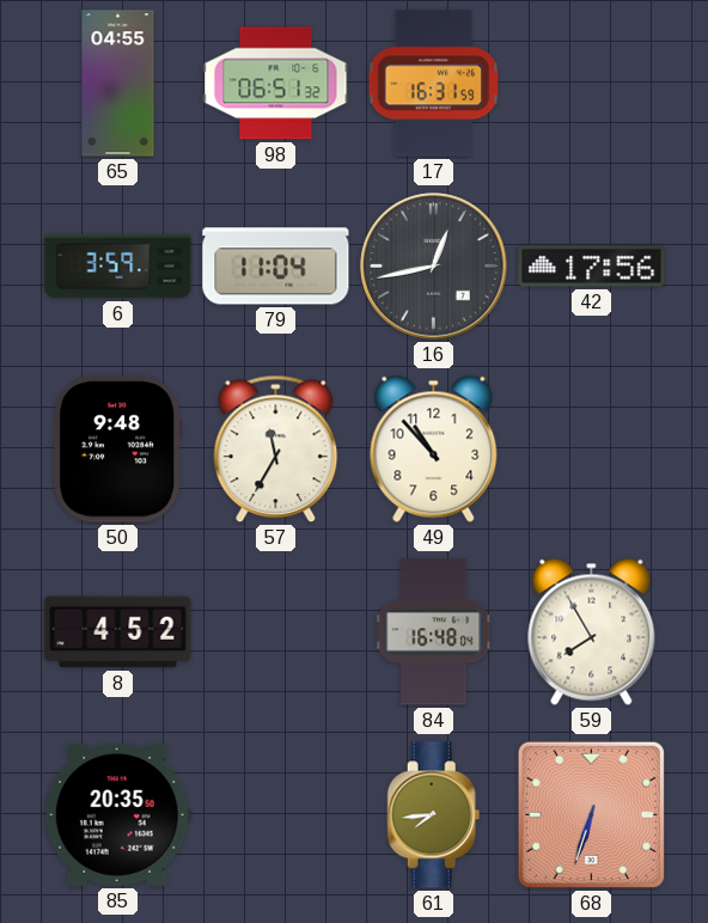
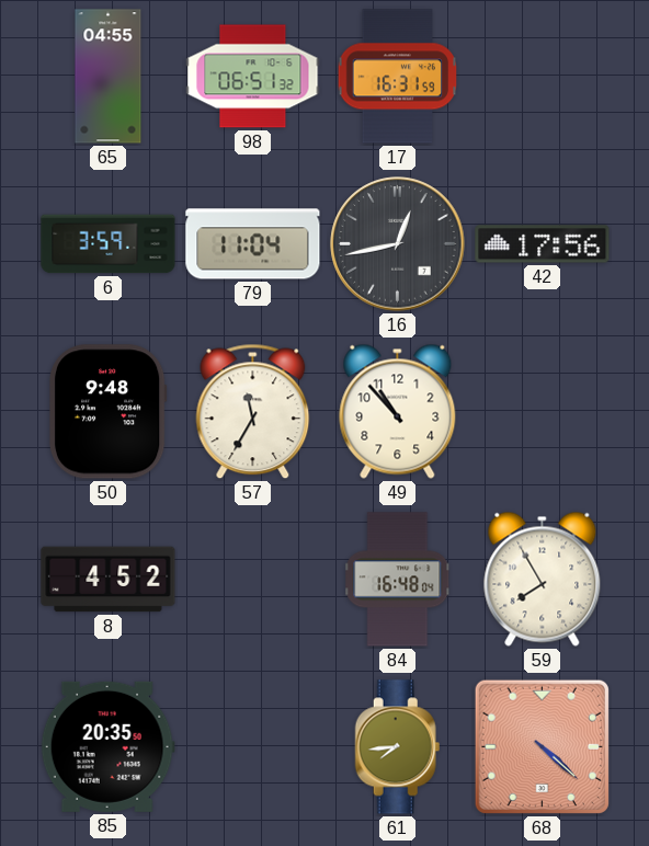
68: 6:33 -> 4:22 (542, 746)
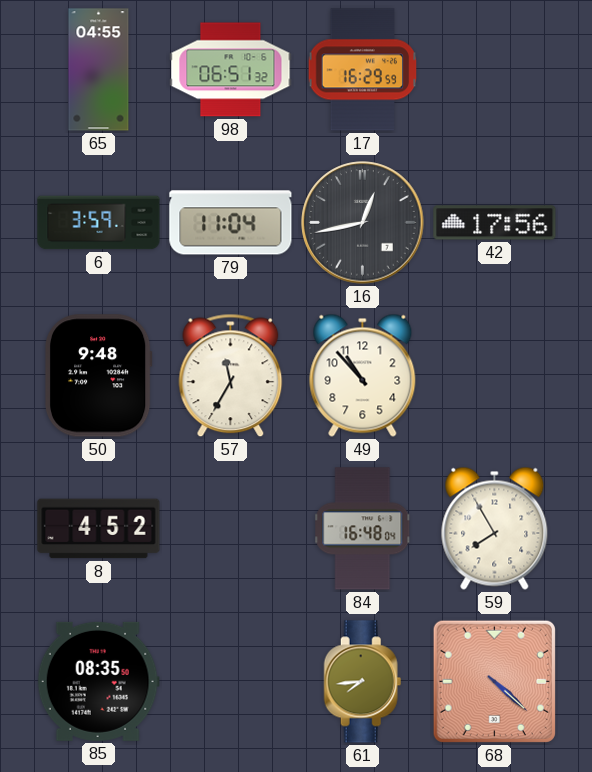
17: 16:31 -> 16:29 (363, 70)
85: 20:35 -> 08:35 (98, 681)
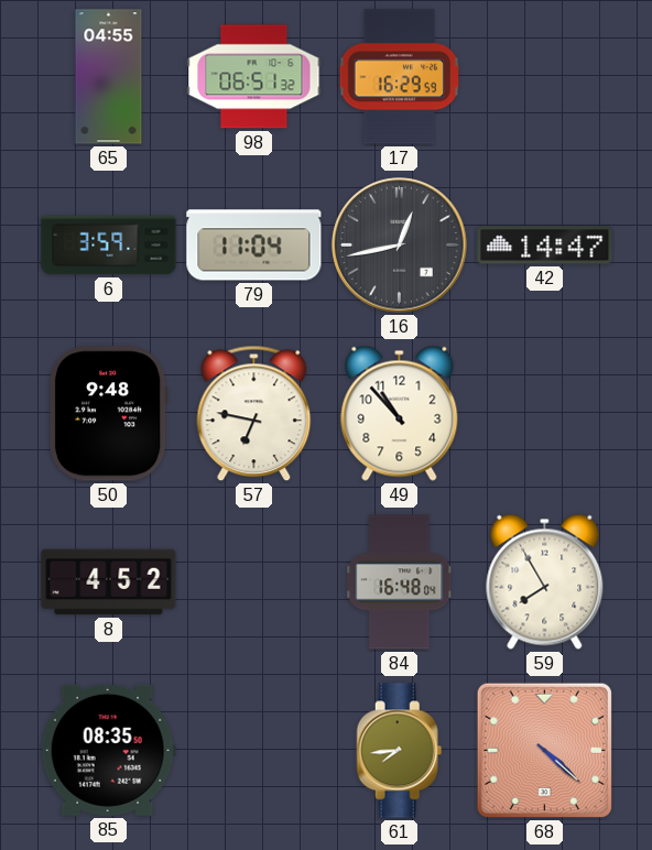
42: 17:56 -> 14:47 (545, 246)
57: 11:35 -> 6:47 (254, 414)
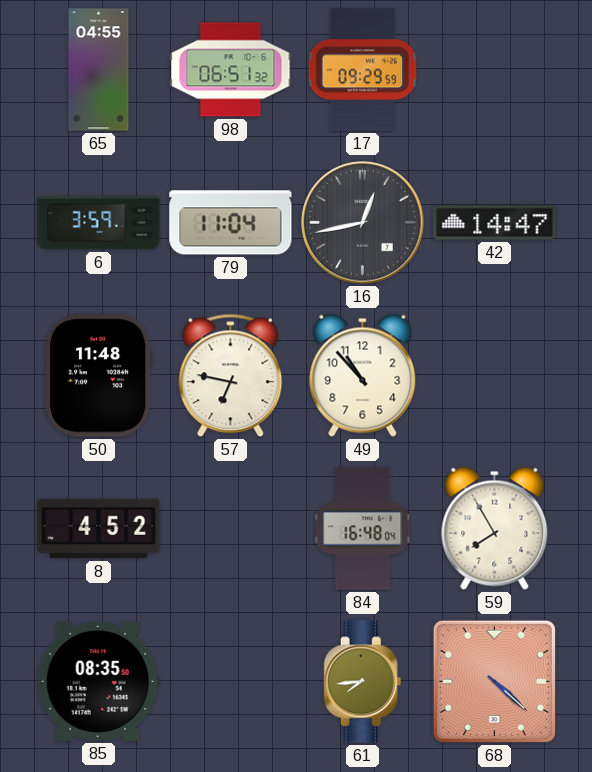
17: 16:29 -> 09:29 (363, 70)
50: 9:48 -> 11:48 (98, 376)
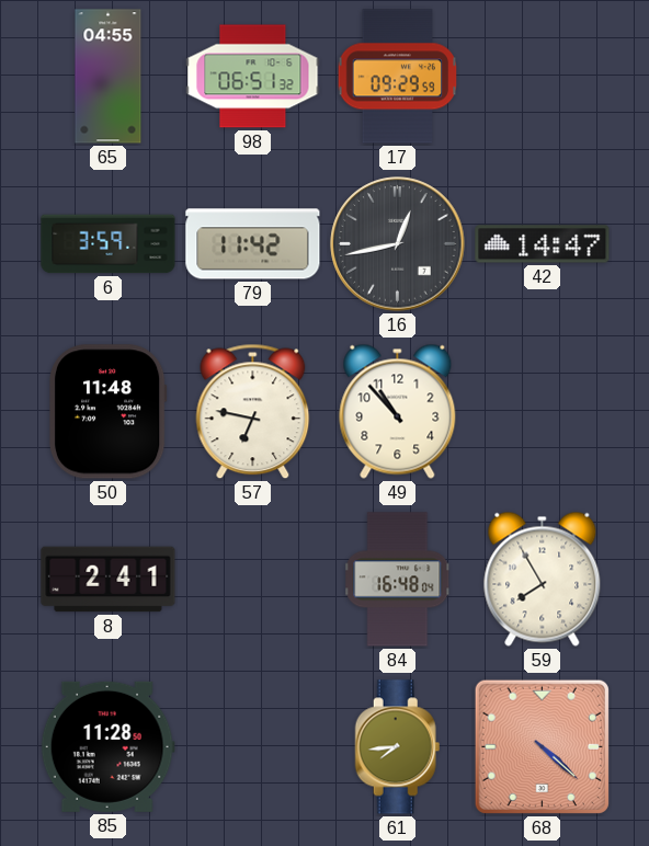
79: 11:04 -> 11:42 (253, 244)
8: 4:52 -> 2:41 (109, 580)
85: 08:35 -> 11:28 (107, 746)
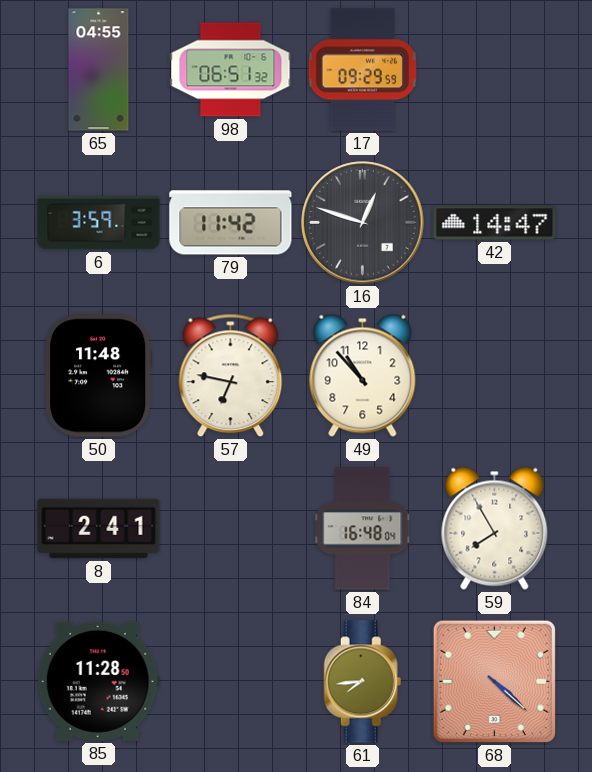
16: 12:43 -> 12:48 (363, 223)
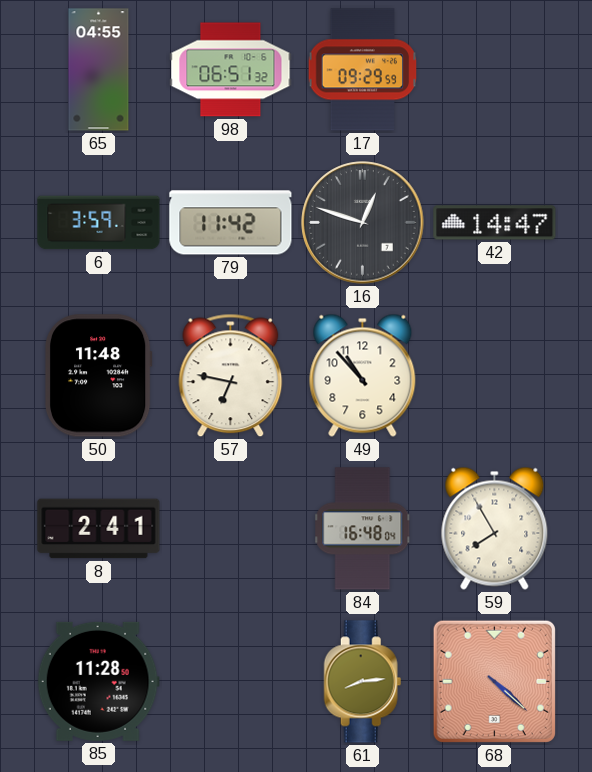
61: 7:44 -> 8:14 (363, 682)
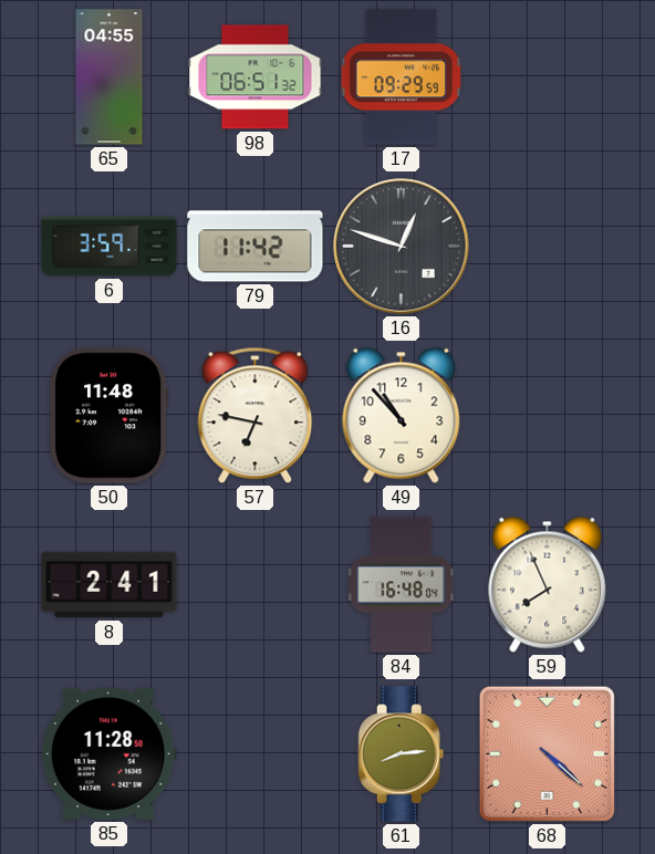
42: 14:47 -> none (495, 223)
59: 7:55 -> 7:56 (548, 584)
